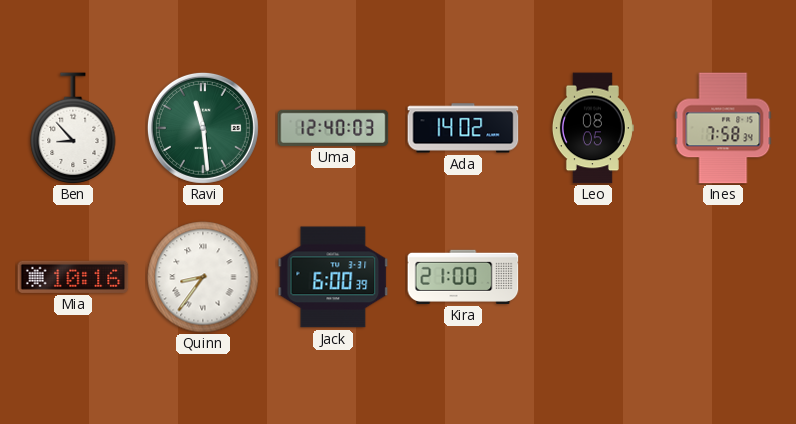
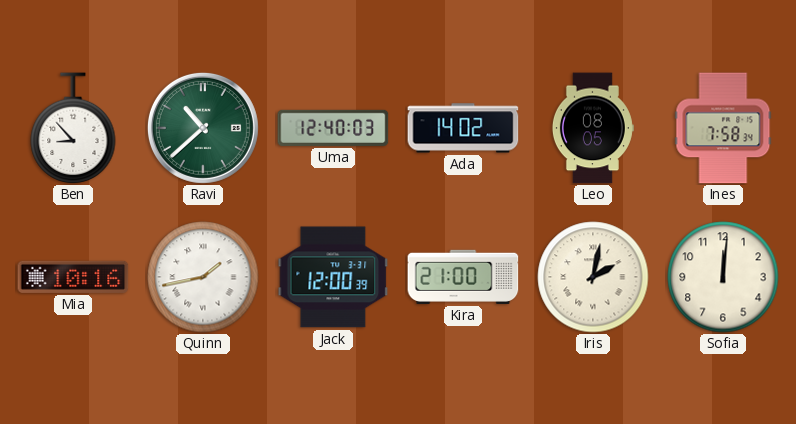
Ravi: 11:29 -> 10:38 (203, 128)
Quinn: 8:36 -> 1:43 (203, 277)
Jack: 6:00 -> 12:00 (333, 277)
Iris: none -> 2:02 (593, 277)
Sofia: none -> 12:01 (723, 277)
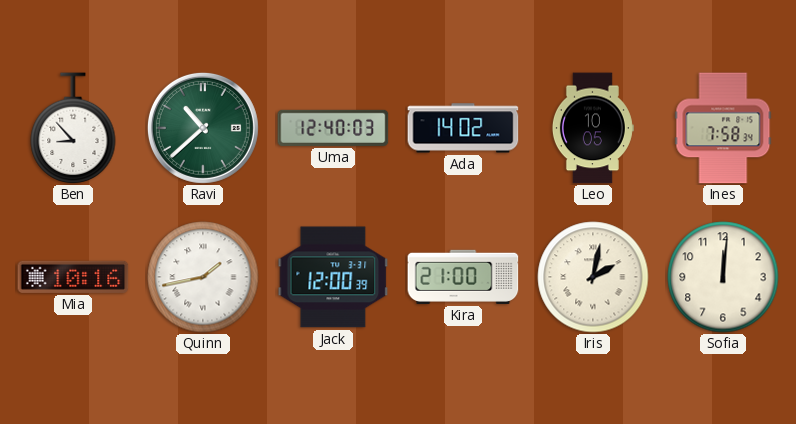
Leo: 08:05 -> 10:05 (592, 128)
